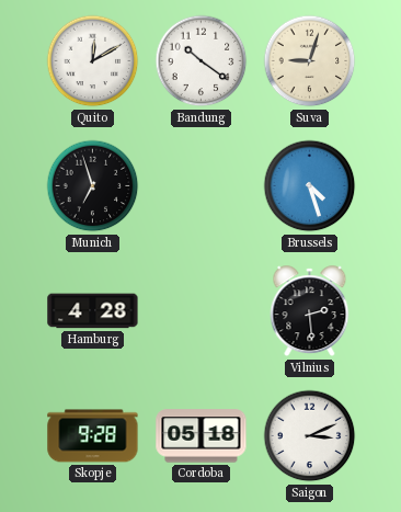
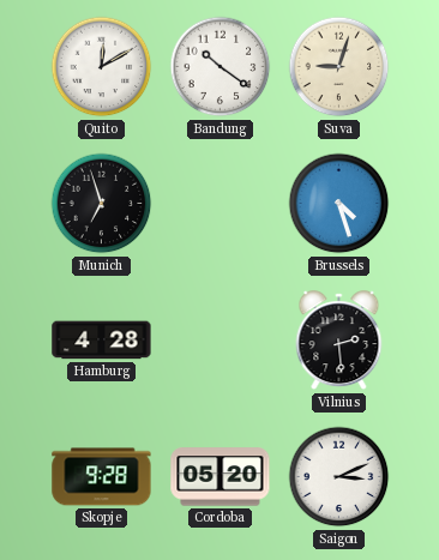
Cordoba: 05:18 -> 05:20 (221, 477)
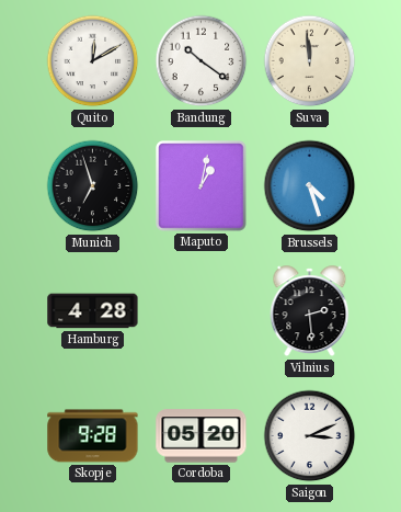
Suva: 9:03 -> 11:59 (310, 61)
Maputo: none -> 1:02 (202, 186)
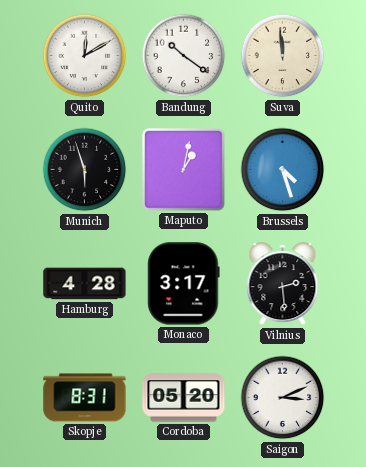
Munich: 6:57 -> 5:57 (85, 170)
Monaco: none -> 3:17 (184, 284)
Skopje: 9:28 -> 8:31 (85, 398)
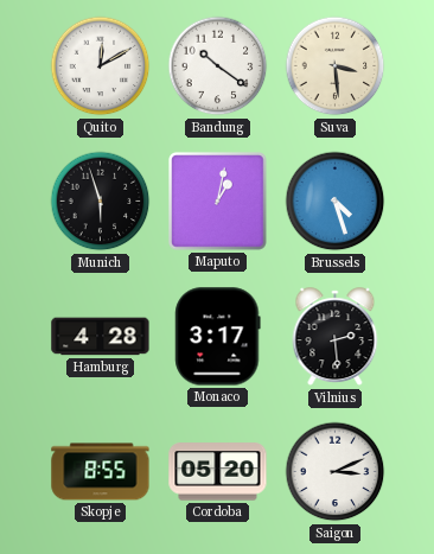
Suva: 11:59 -> 3:29 (336, 66)
Skopje: 8:31 -> 8:55 (101, 472)
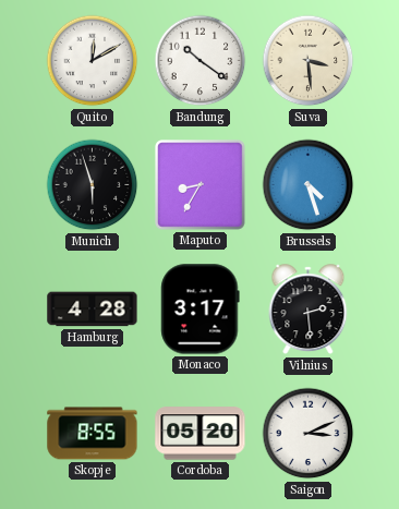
Maputo: 1:02 -> 8:35 (201, 185)
